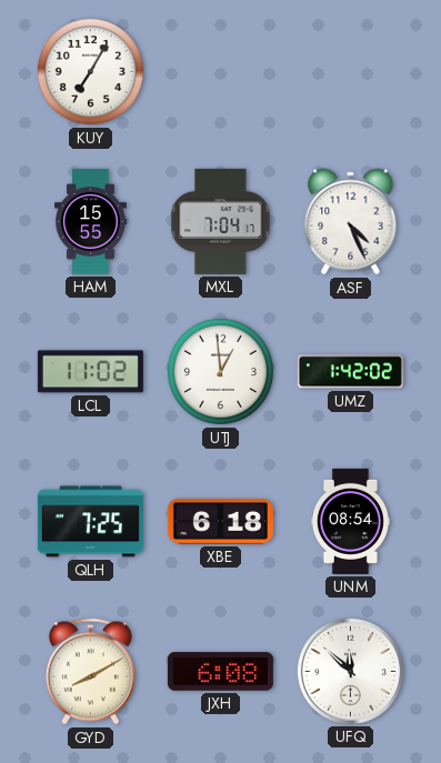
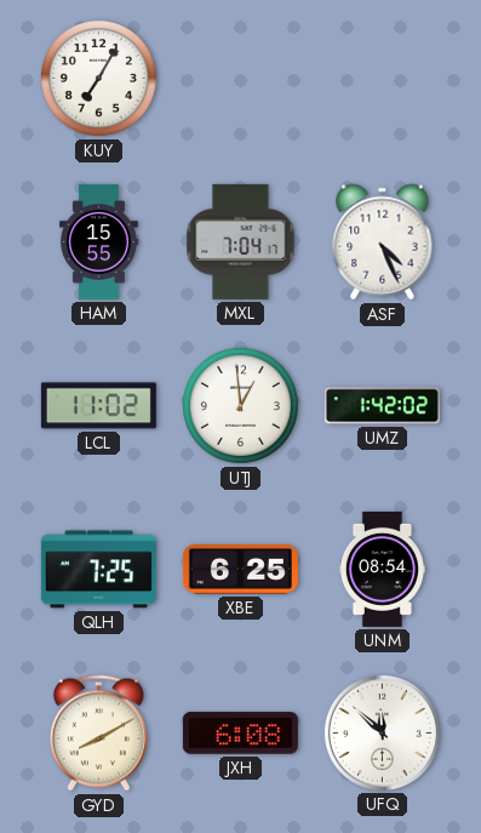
XBE: 6:18 -> 6:25 (240, 570)
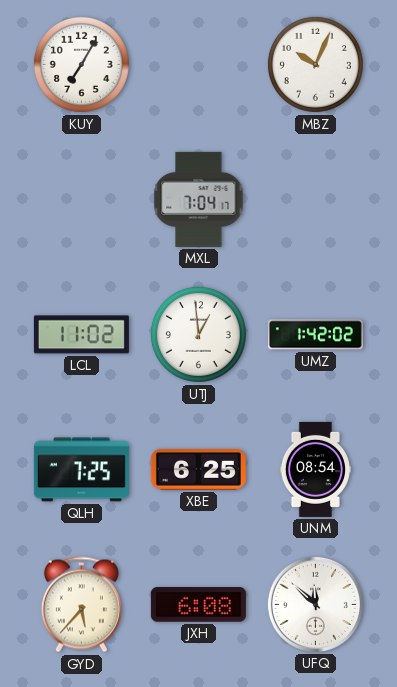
MBZ: none -> 10:04 (315, 64)
HAM: 15:55 -> none (98, 241)
ASF: 4:26 -> none (383, 243)
GYD: 8:10 -> 5:37 (81, 605)
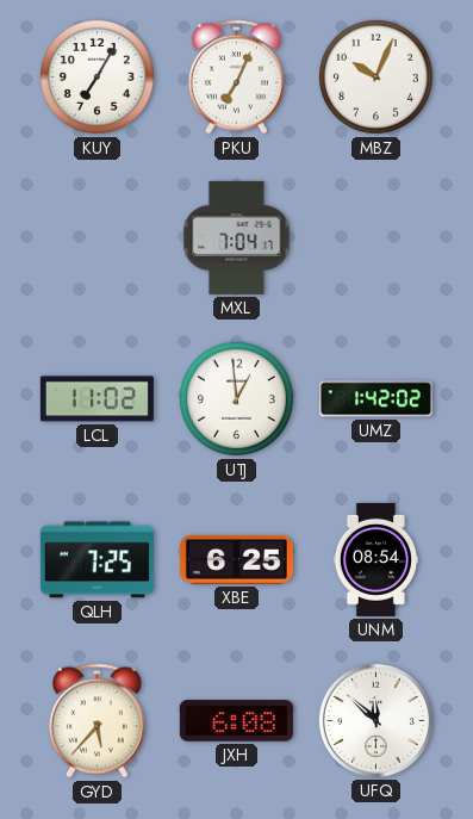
PKU: none -> 7:04 (236, 77)
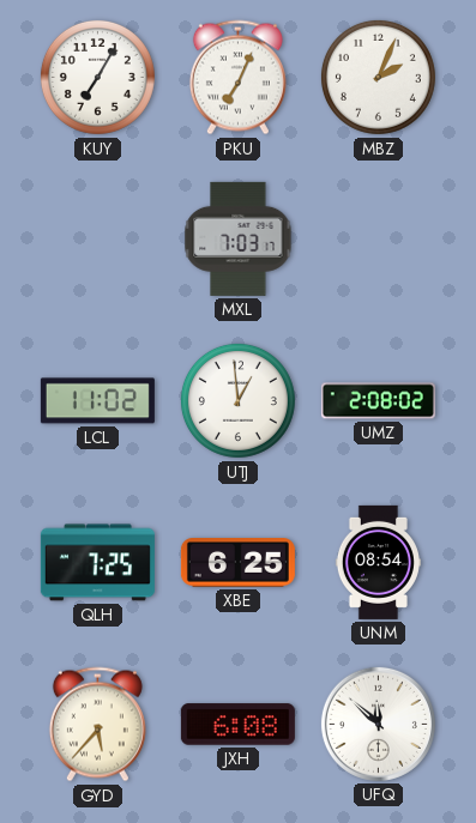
MBZ: 10:04 -> 2:04 (378, 77)
MXL: 7:04 -> 7:03 (239, 238)
UMZ: 1:42 -> 2:08 (378, 401)
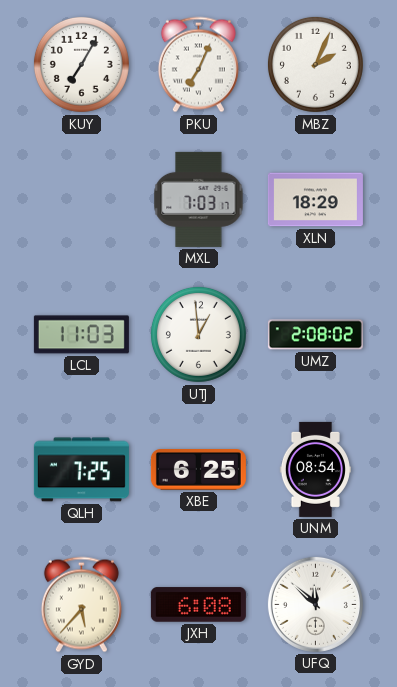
XLN: none -> 18:29 (315, 200)
LCL: 11:02 -> 11:03 (81, 335)
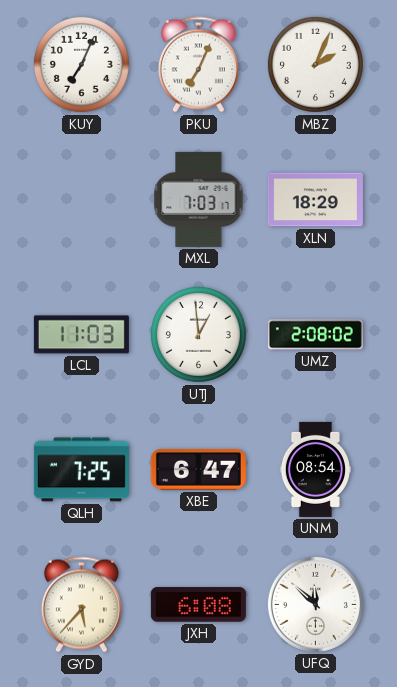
KUY: 7:05 -> 7:04 (81, 64)
XBE: 6:25 -> 6:47 (198, 470)
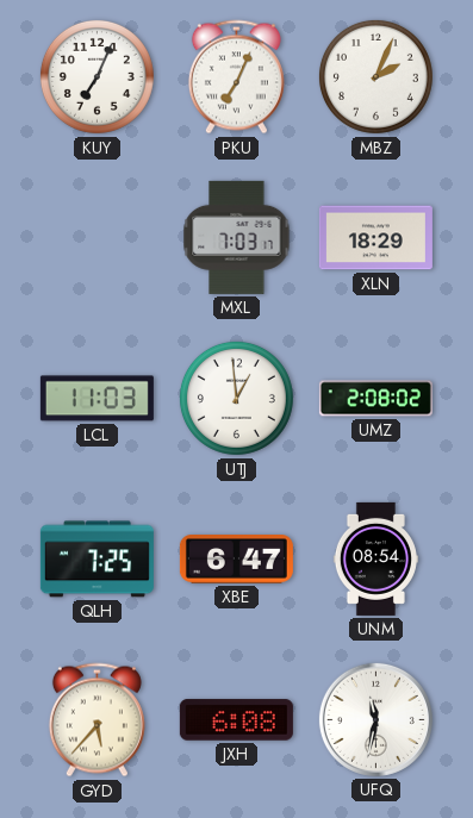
UFQ: 11:52 -> 11:32 (375, 719)
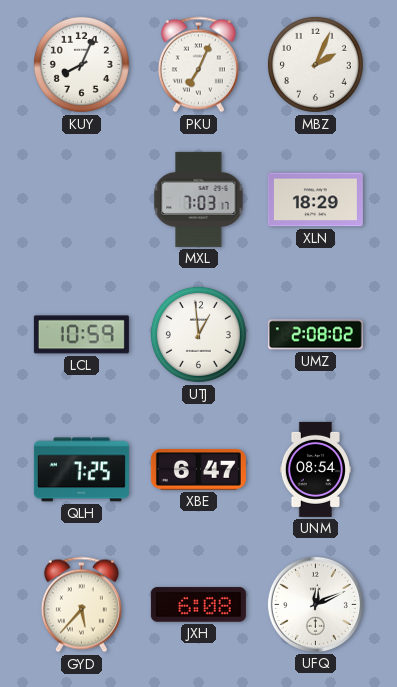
KUY: 7:04 -> 8:04 (81, 64)
LCL: 11:03 -> 10:59 (81, 335)
UFQ: 11:32 -> 12:11 (315, 604)
